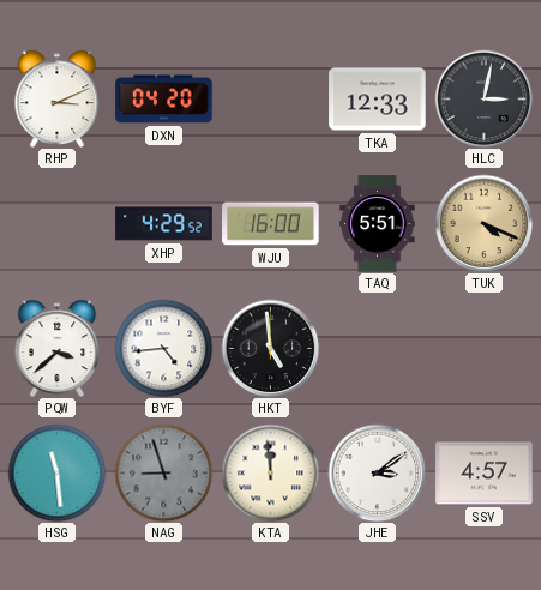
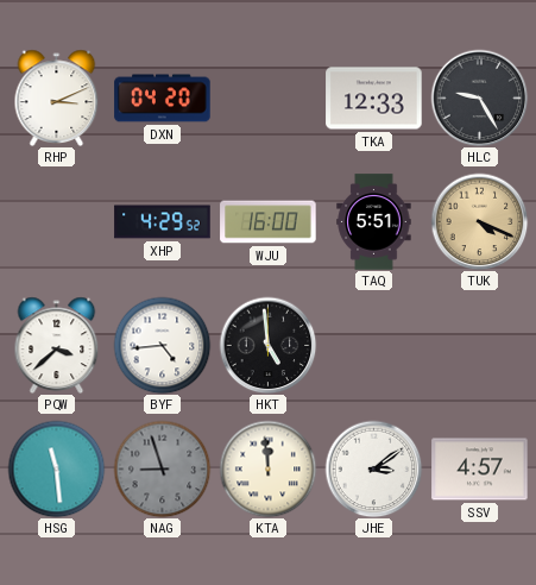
HLC: 3:02 -> 9:25 (479, 97)
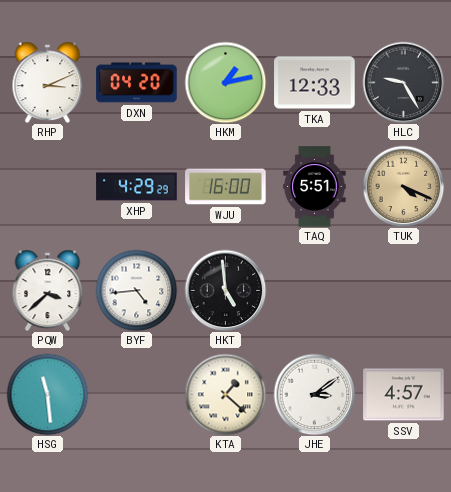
HKM: none -> 1:13 (225, 82)
XHP: 4:29:52 -> 4:29:29 (137, 187)
NAG: 8:57 -> none (162, 468)
KTA: 11:59 -> 1:22 (225, 394)
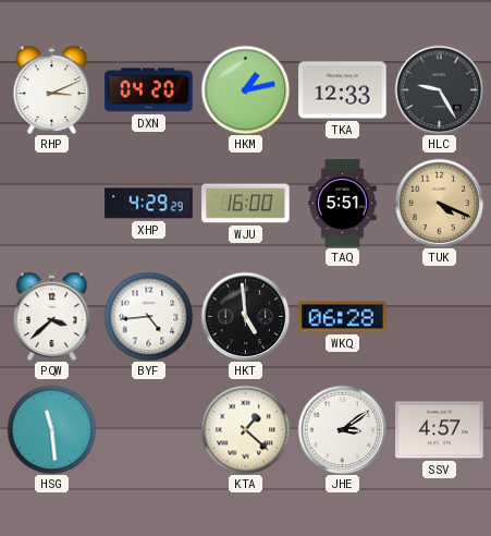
WKQ: none -> 06:28 (343, 317)
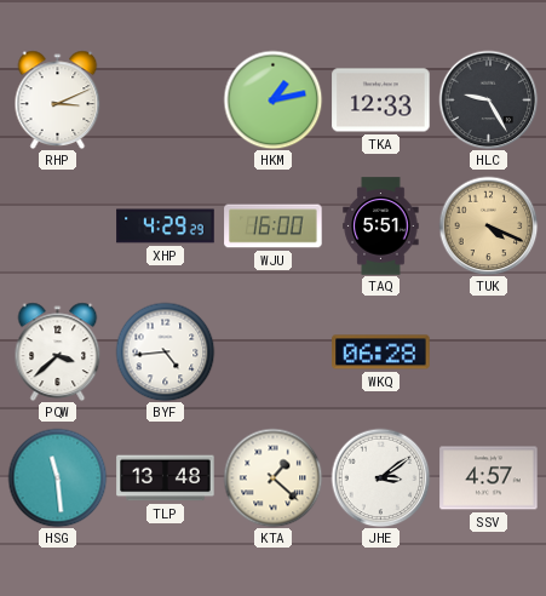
DXN: 04:20 -> none (149, 90)
HKT: 4:59 -> none (245, 316)
TLP: none -> 13:48 (166, 478)
